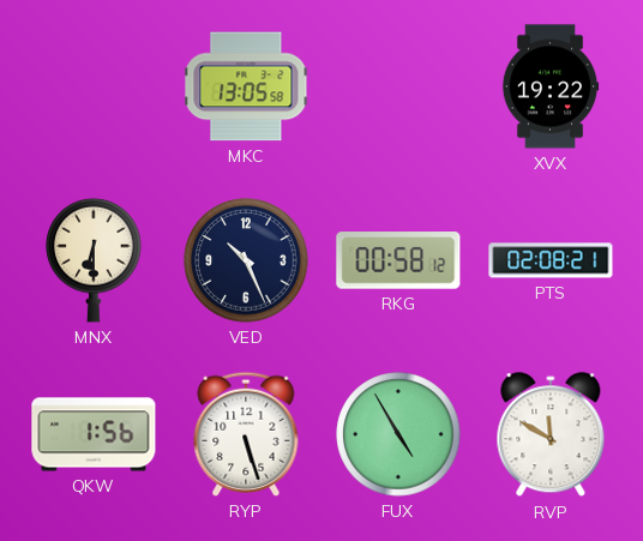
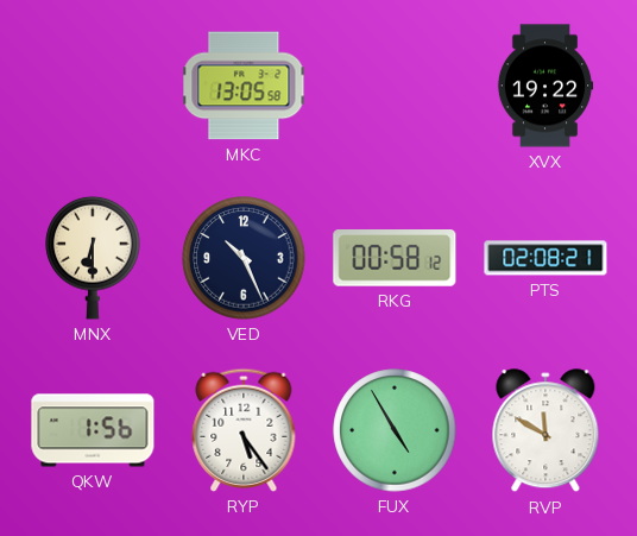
RYP: 5:27 -> 5:24 (244, 430)
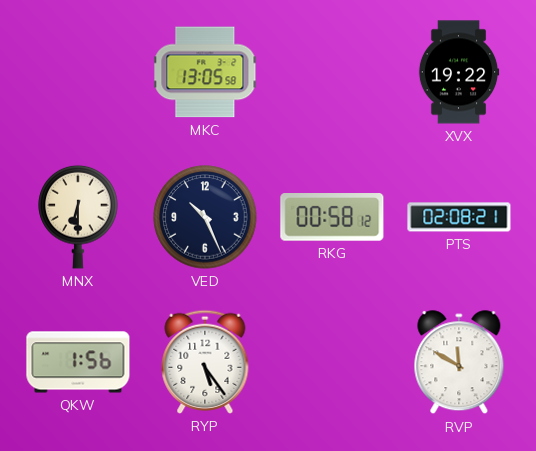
FUX: 4:55 -> none (395, 430)
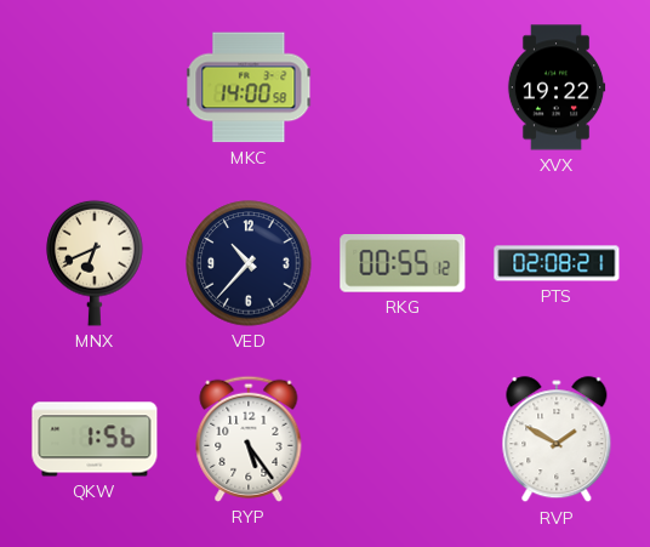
MKC: 13:05 -> 14:00 (249, 87)
MNX: 6:30 -> 6:41 (95, 263)
VED: 10:26 -> 10:37 (249, 263)
RKG: 00:58 -> 00:55 (403, 264)
RVP: 11:50 -> 1:50 (557, 440)
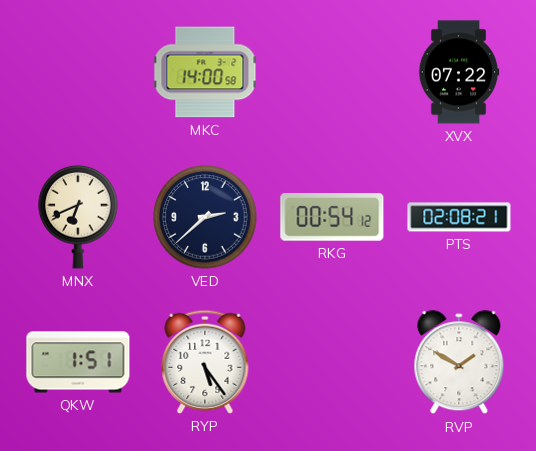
XVX: 19:22 -> 07:22 (459, 72)
VED: 10:37 -> 2:38 (205, 217)
RKG: 00:55 -> 00:54 (332, 218)
QKW: 1:56 -> 1:51 (78, 362)
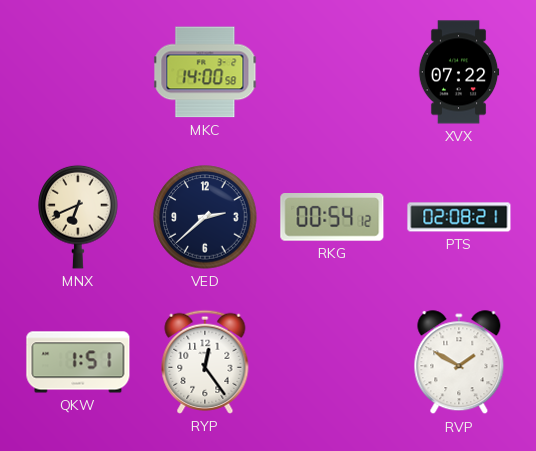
RYP: 5:24 -> 12:24 (205, 362)
